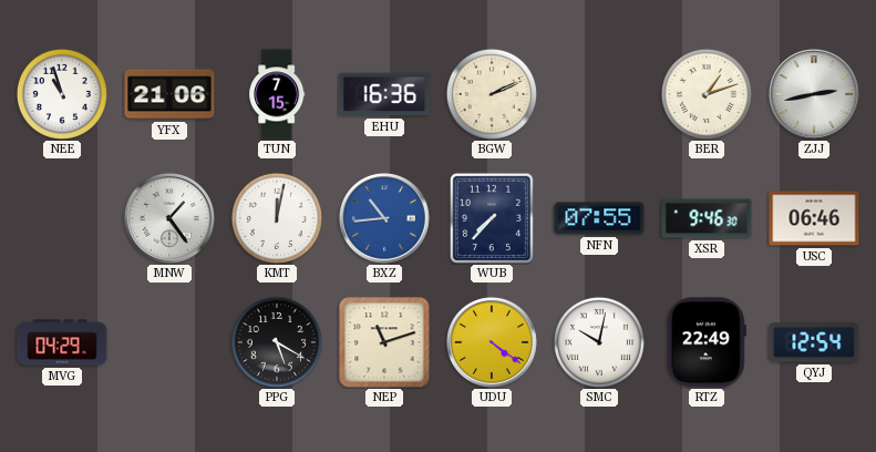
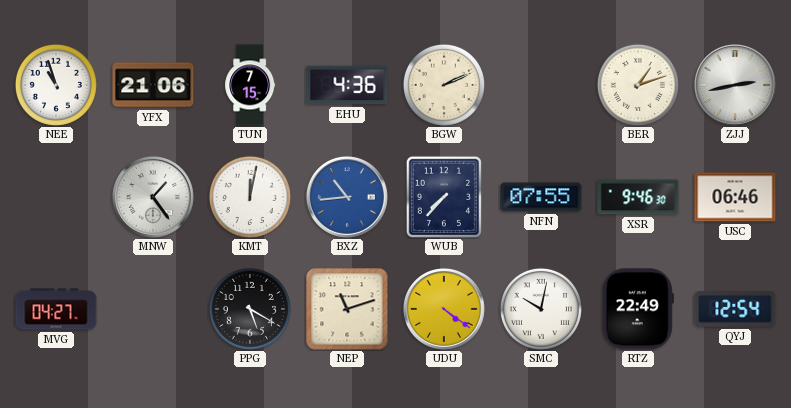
EHU: 16:36 -> 4:36 (347, 85)
MVG: 04:29 -> 04:27 (56, 309)
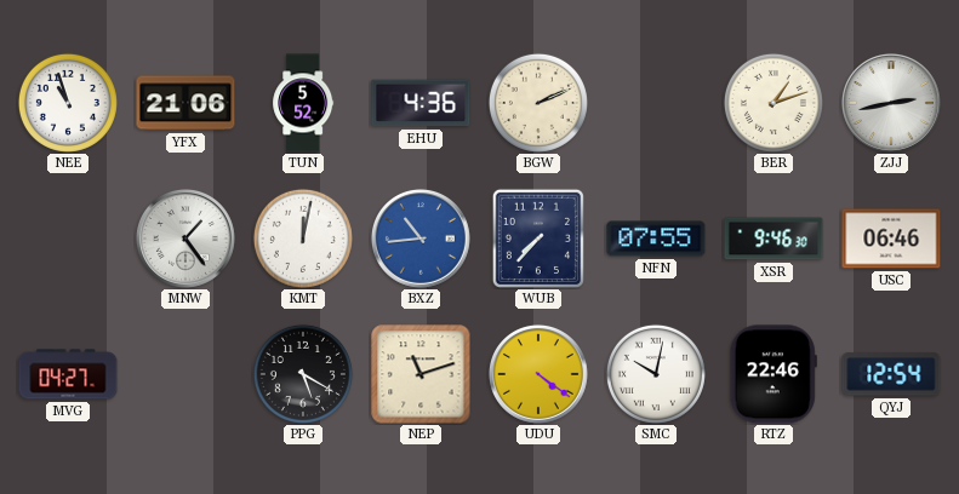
TUN: 7:15 -> 5:52 (303, 103)
RTZ: 22:49 -> 22:46 (774, 374)
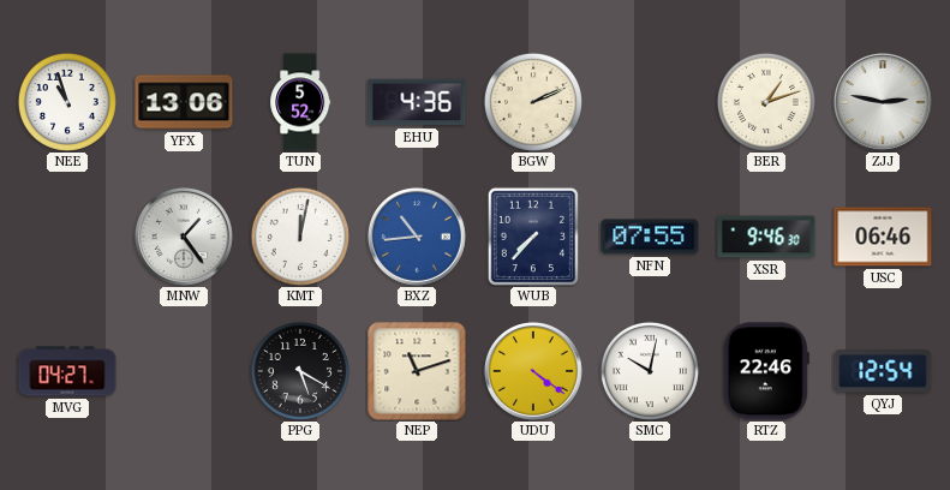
YFX: 21:06 -> 13:06 (184, 102)
ZJJ: 2:43 -> 2:47 (883, 102)
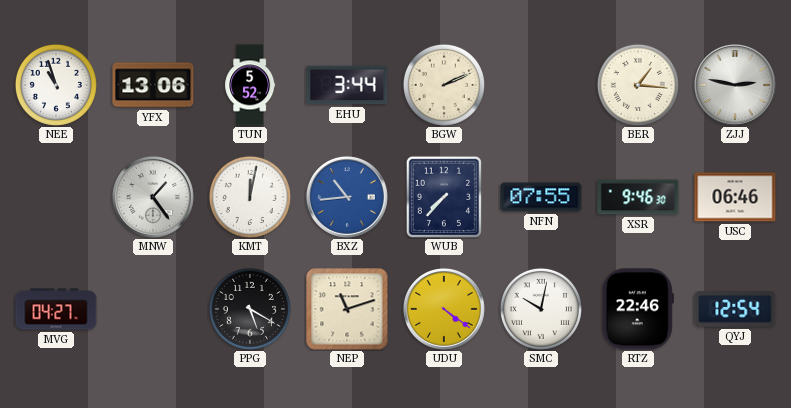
EHU: 4:36 -> 3:44 (347, 85)
BER: 1:12 -> 1:16 (638, 85)
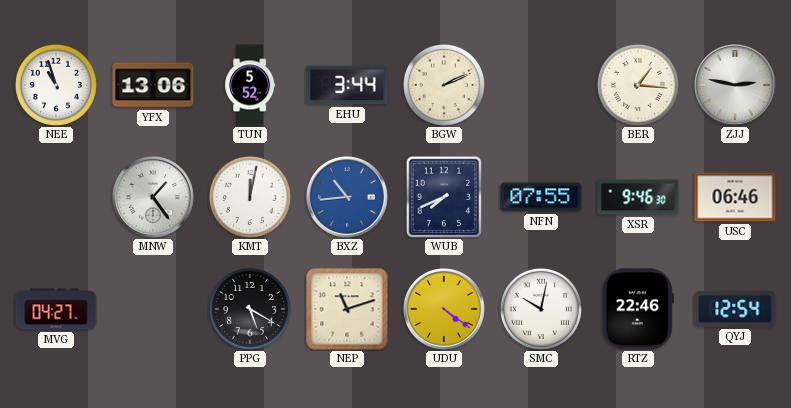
WUB: 7:37 -> 7:41 (444, 197)
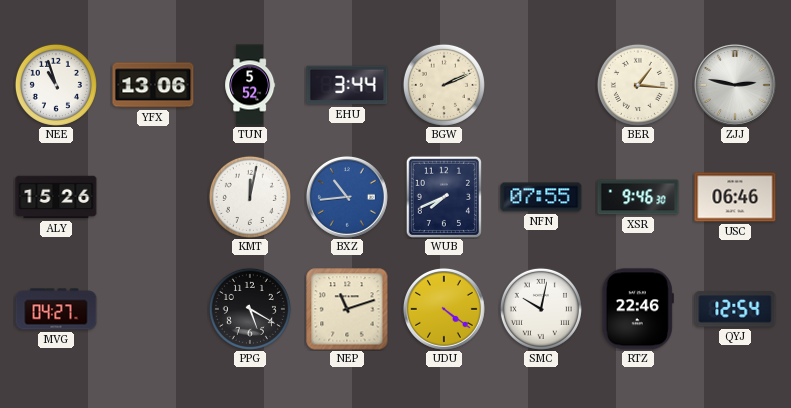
ALY: none -> 15:26 (56, 197)
MNW: 1:24 -> none (153, 197)
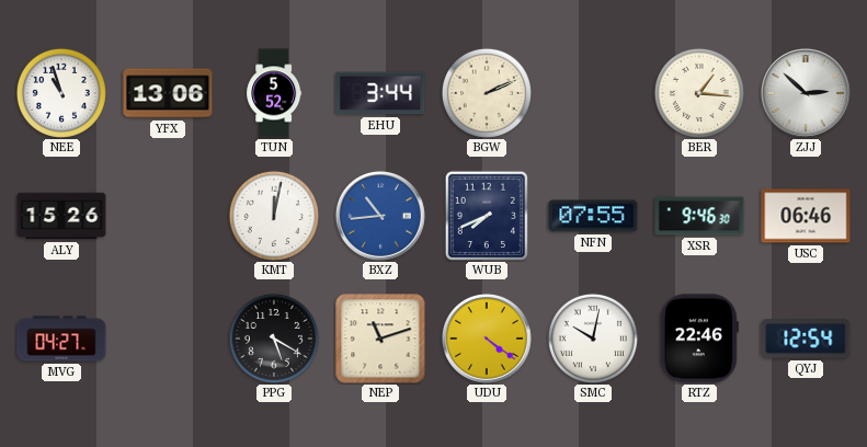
ZJJ: 2:47 -> 2:52 (806, 93)
